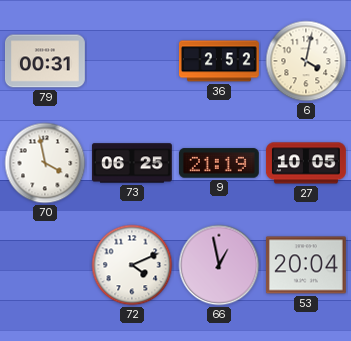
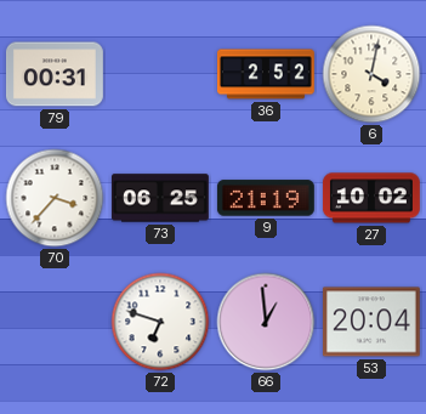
70: 3:58 -> 3:37 (55, 198)
27: 10:05 -> 10:02 (371, 198)
72: 4:11 -> 6:48 (160, 322)
66: 12:58 -> 12:59 (266, 322)
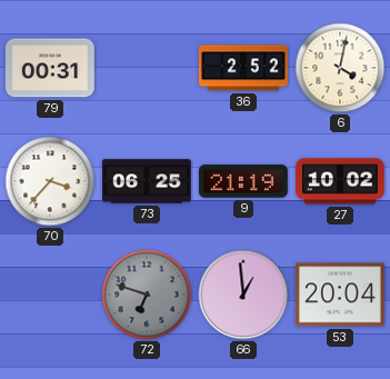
72 dial: white -> grey (147, 295)
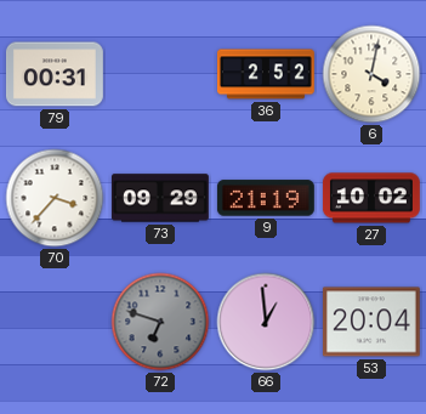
73: 06:25 -> 09:29 (160, 198)
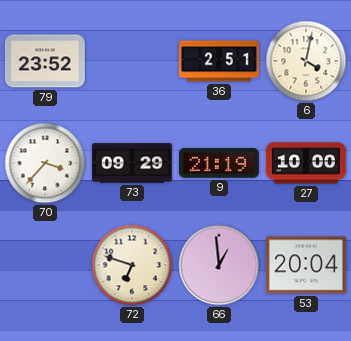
79: 00:31 -> 23:52 (45, 61)
36: 2:52 -> 2:51 (219, 61)
27: 10:02 -> 10:00 (306, 163)
72 dial: grey -> cream (132, 265)
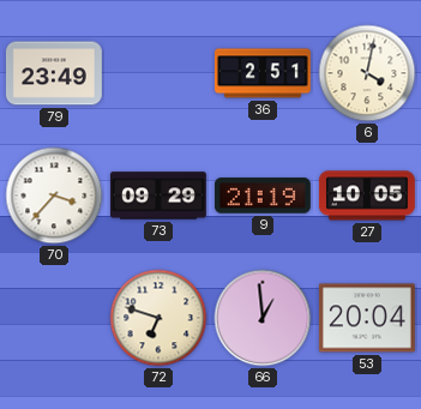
79: 23:52 -> 23:49 (54, 73)
27: 10:00 -> 10:05 (367, 196)
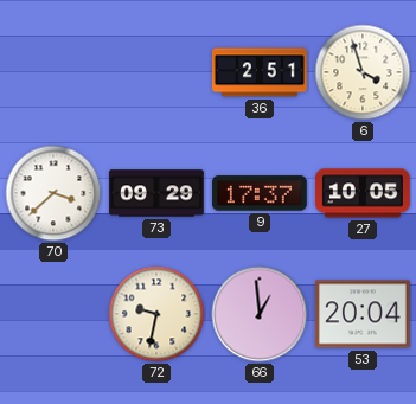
79: 23:49 -> none (54, 73)
6: 4:02 -> 3:57 (363, 72)
70: 3:37 -> 3:38 (53, 193)
9: 21:19 -> 17:37 (260, 193)
72: 6:48 -> 9:32 (156, 314)
